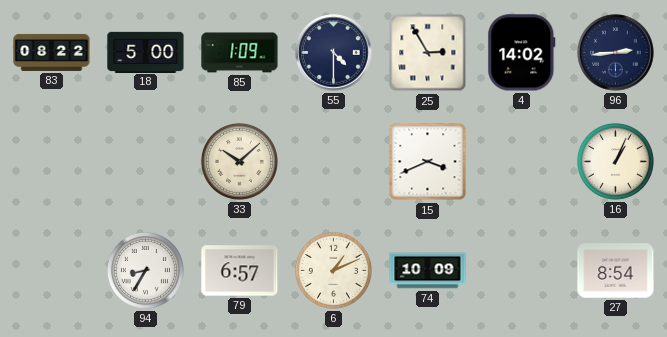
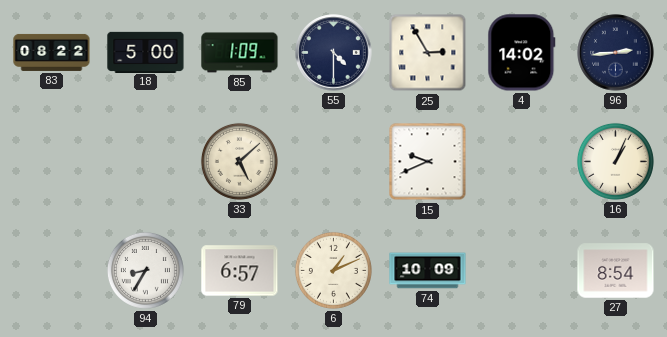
33: 10:08 -> 5:08 (239, 161)
15: 3:41 -> 9:41 (428, 162)
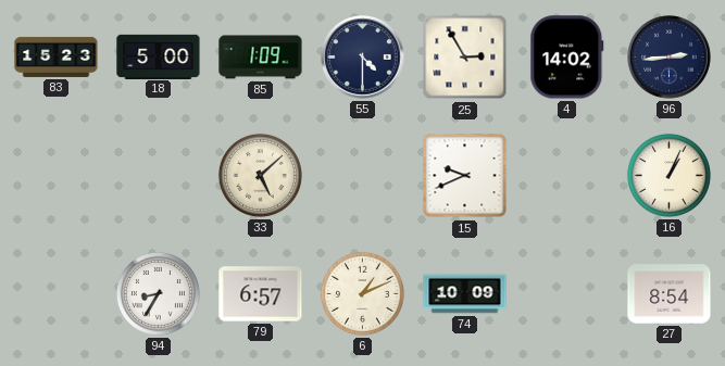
83: 08:22 -> 15:23 (57, 56)
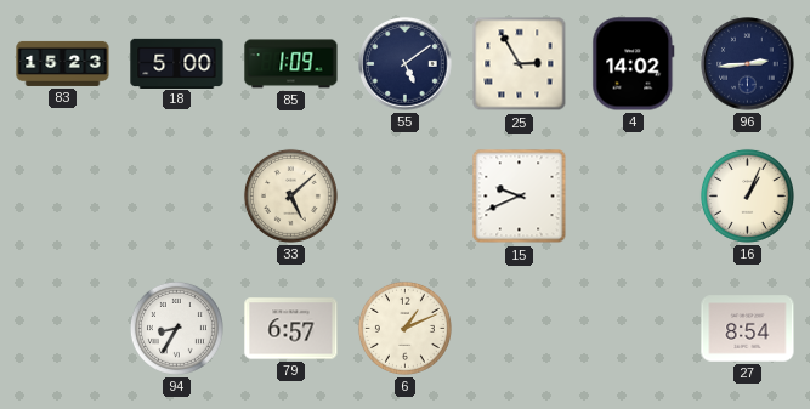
55: 4:30 -> 5:09 (406, 64)
74: 10:09 -> none (465, 294)
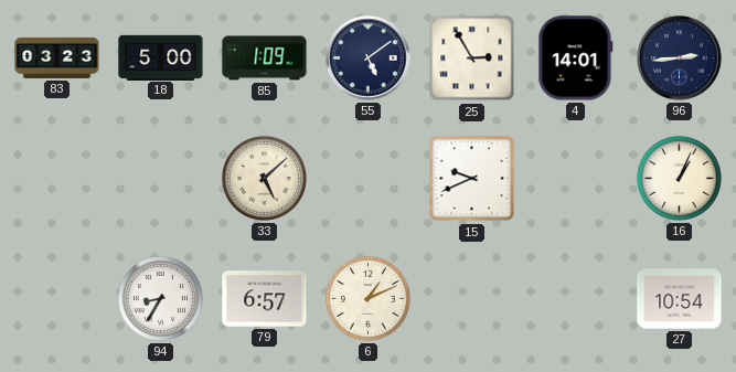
83: 15:23 -> 03:23 (57, 57)
4: 14:02 -> 14:01 (576, 59)
27: 8:54 -> 10:54 (680, 299)
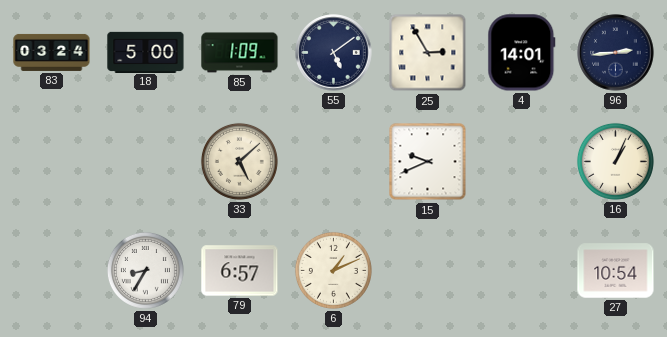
83: 03:23 -> 03:24 (52, 52)
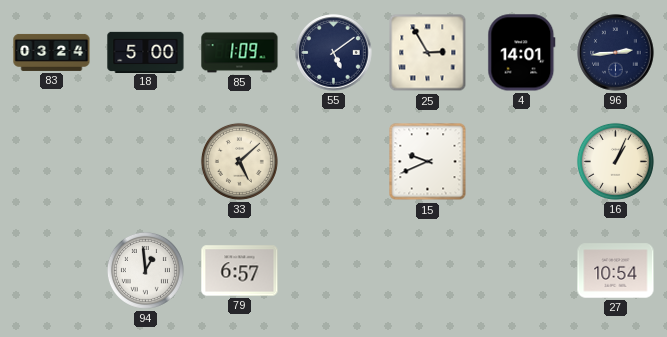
94: 8:35 -> 12:59 (145, 270)
6: 1:11 -> none (333, 270)
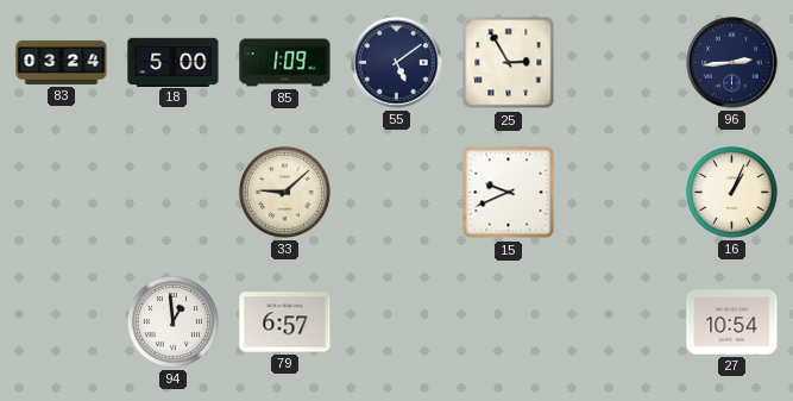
4: 14:01 -> none (522, 53)
33: 5:08 -> 9:08 (284, 192)
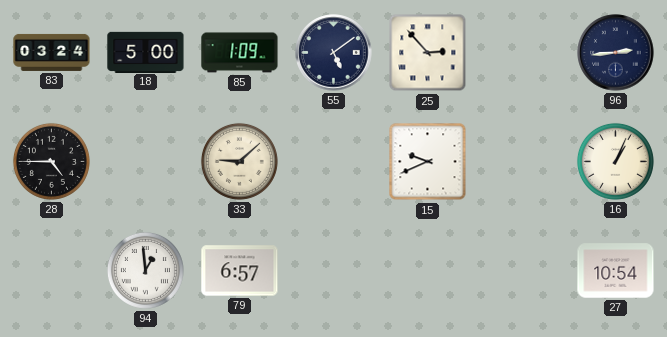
25: 2:55 -> 2:53 (428, 53)
28: none -> 4:45 (51, 161)
